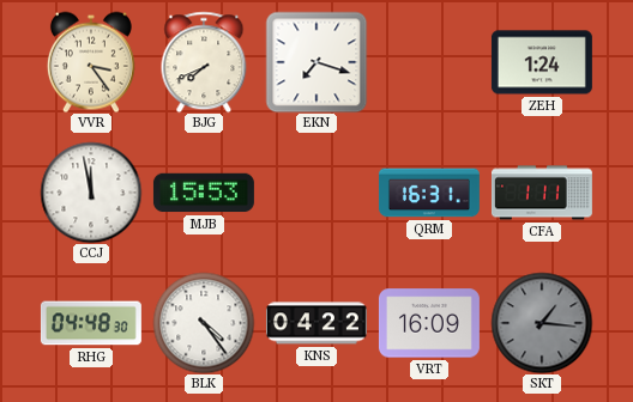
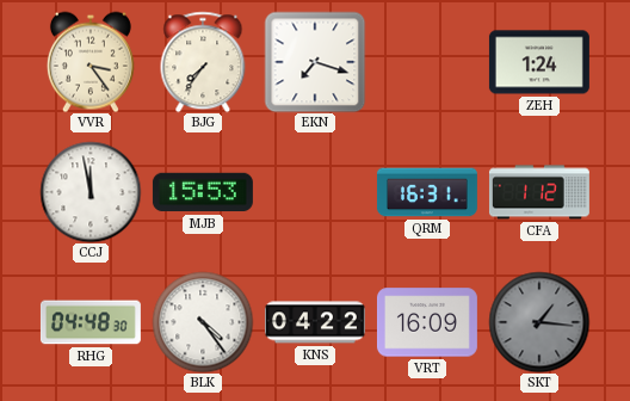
BJG: 7:41 -> 7:36 (203, 62)
CFA: 1:11 -> 1:12 (539, 192)
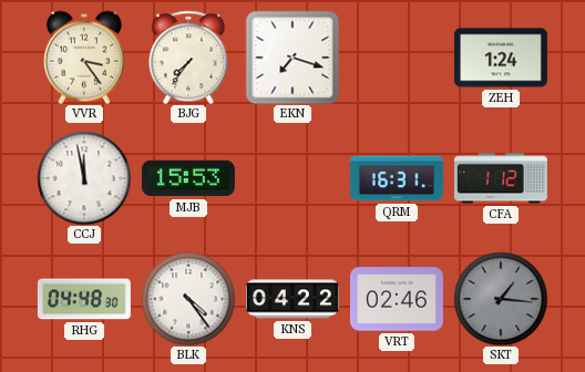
VRT: 16:09 -> 02:46 (397, 299)
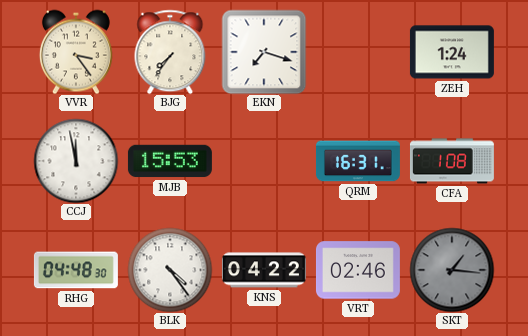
CFA: 1:12 -> 1:08 (452, 161)
